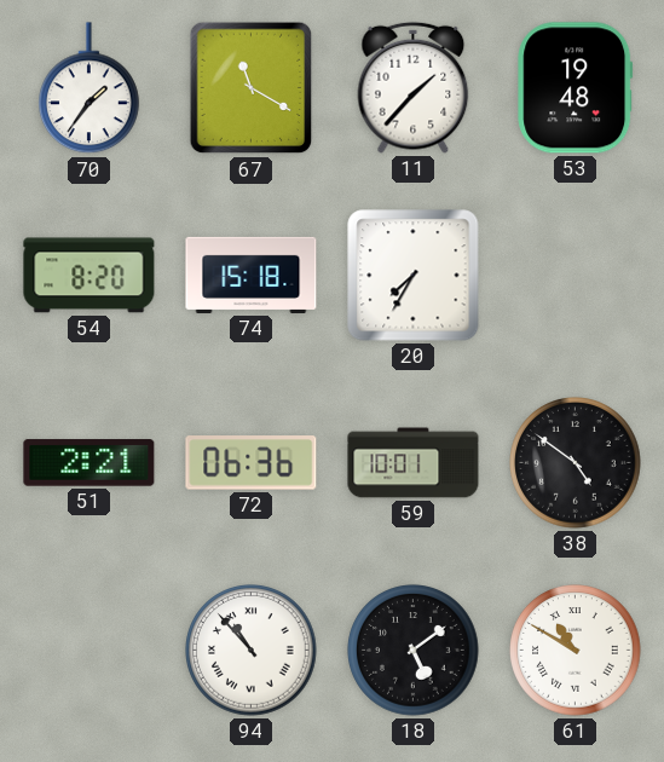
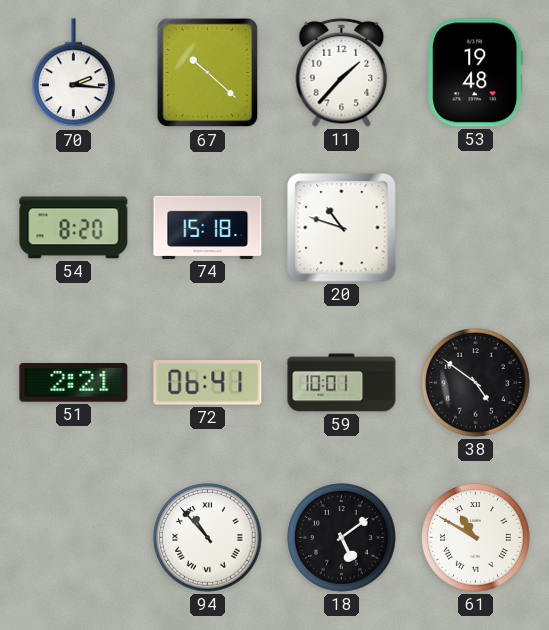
70: 1:36 -> 2:16 (74, 73)
67: 11:20 -> 10:22 (208, 73)
20: 7:35 -> 10:48 (342, 228)
72: 06:36 -> 06:41 (208, 383)
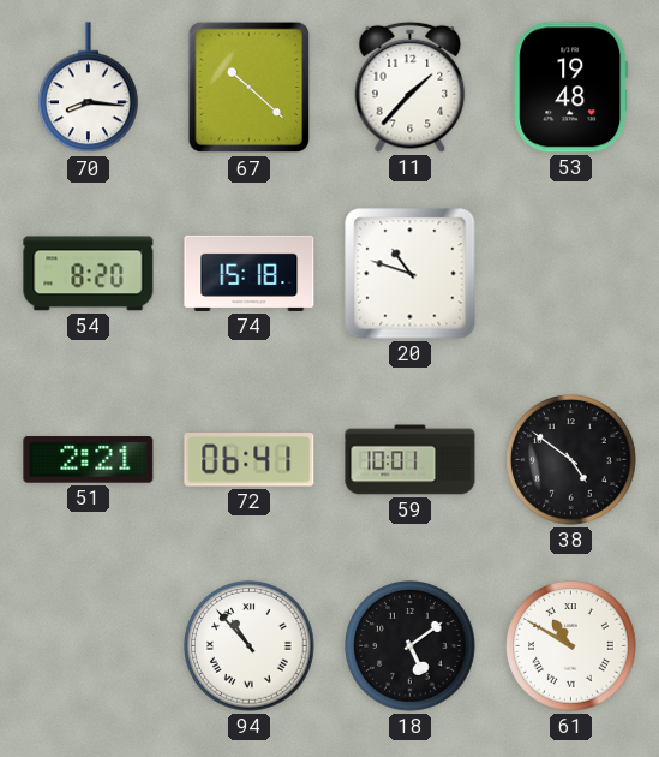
70: 2:16 -> 8:16 (89, 88)
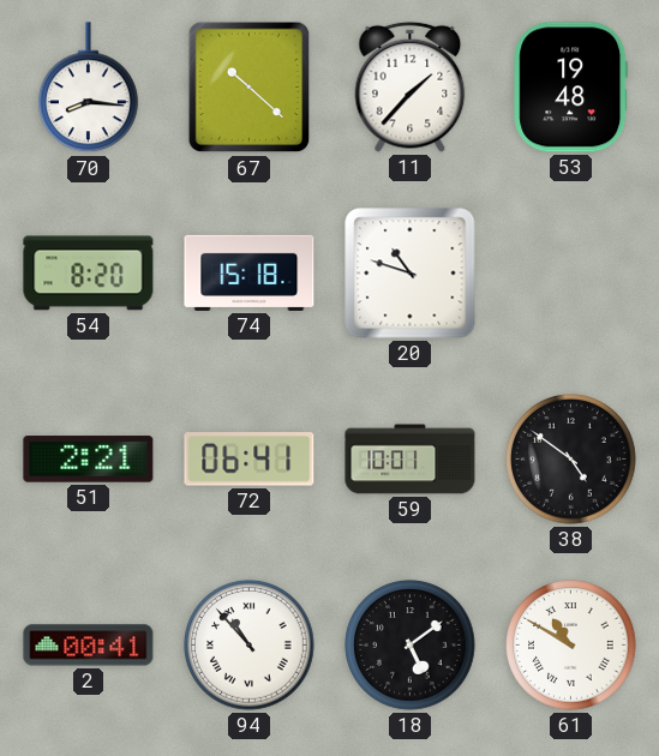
2: none -> 00:41 (89, 646)
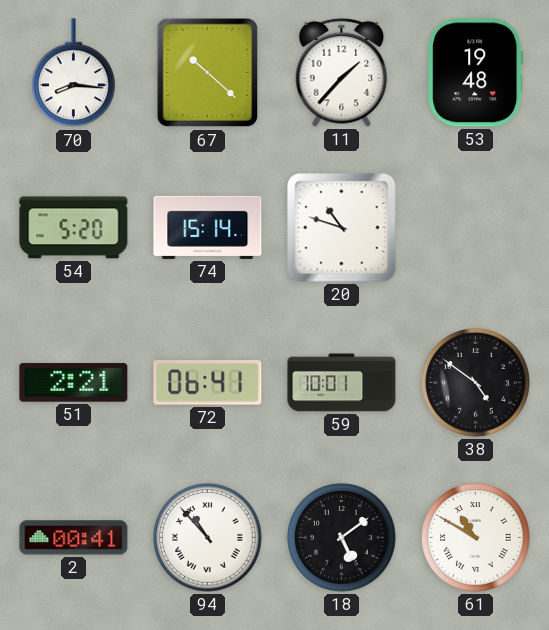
54: 8:20 -> 5:20 (74, 228)
74: 15:18 -> 15:14 (208, 227)
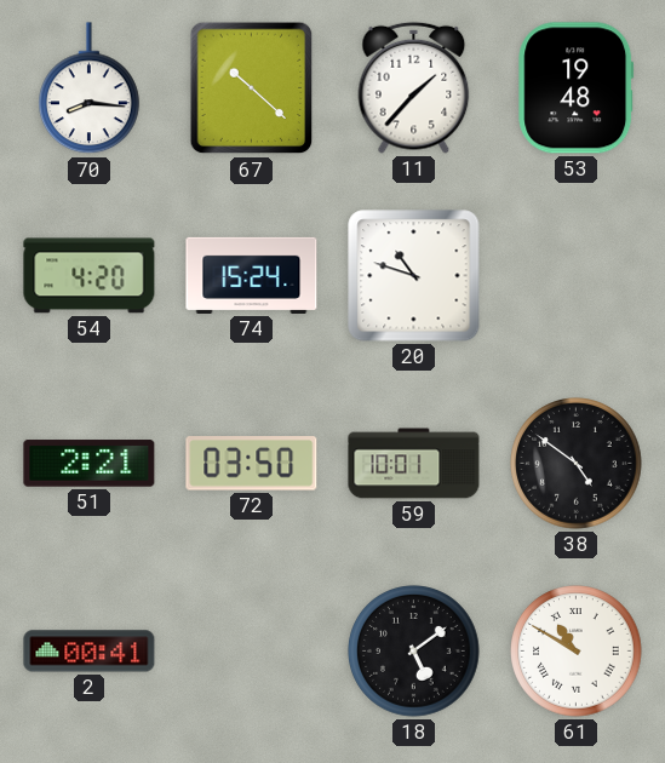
54: 5:20 -> 4:20 (90, 276)
74: 15:14 -> 15:24 (252, 275)
72: 06:41 -> 03:50 (252, 464)
94: 10:53 -> none (208, 538)
